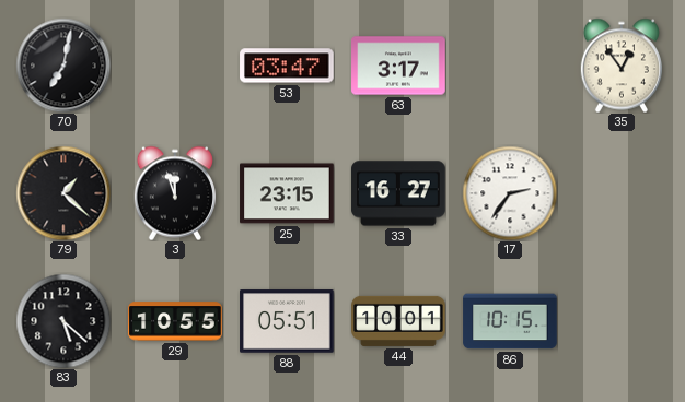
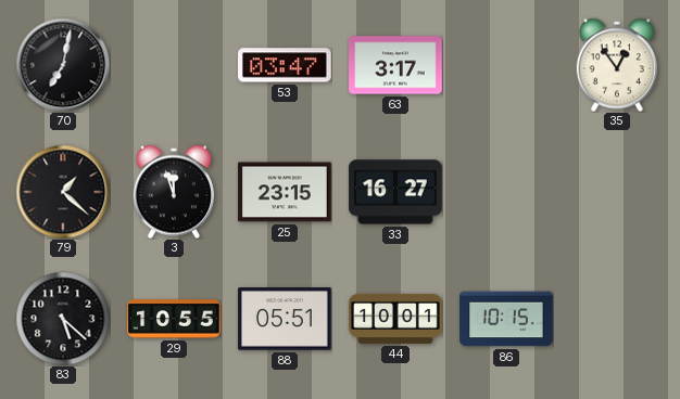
17: 2:36 -> none (510, 193)
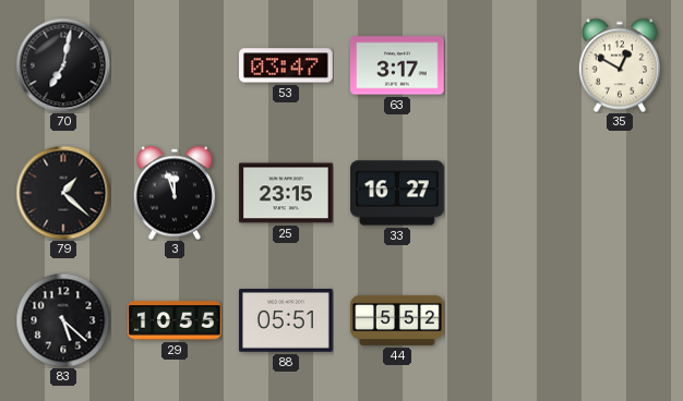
35: 12:54 -> 12:50 (620, 65)
44: 10:01 -> 5:52 (397, 320)
86: 10:15 -> none (506, 319)
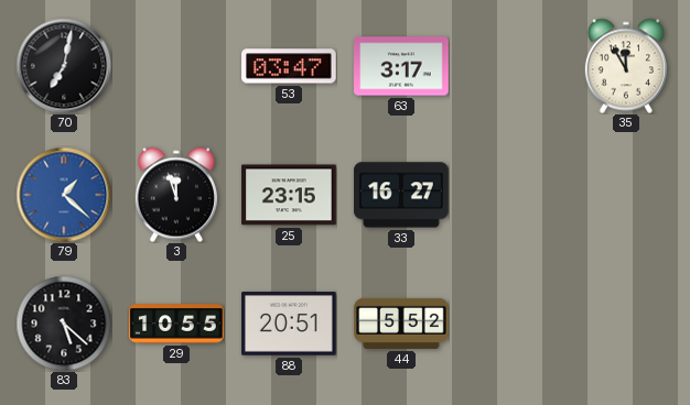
35: 12:50 -> 11:55 (626, 66)
79 dial: black -> blue (64, 195)
88: 05:51 -> 20:51 (289, 324)
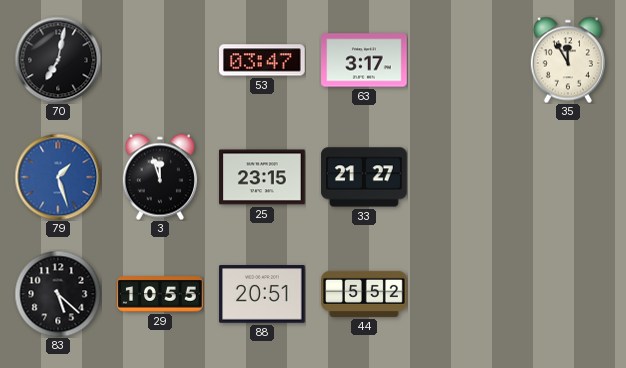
79: 1:22 -> 1:27 (58, 177)
33: 16:27 -> 21:27 (364, 177)
